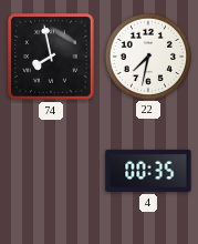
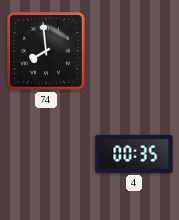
74: 7:58 -> 7:59 (47, 52)
22: 7:32 -> none (147, 55)
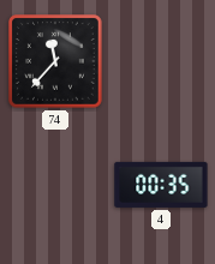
74: 7:59 -> 11:37 (56, 62)
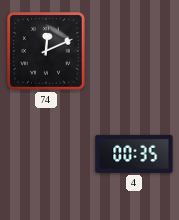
74: 11:37 -> 12:11 (47, 52)
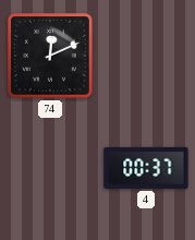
4: 00:35 -> 00:37 (146, 168)
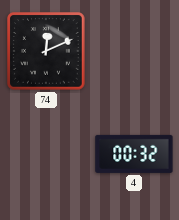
4: 00:37 -> 00:32 (134, 154)
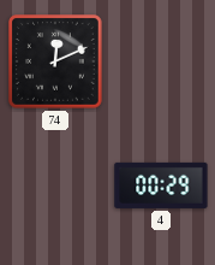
4: 00:32 -> 00:29 (161, 185)
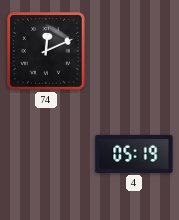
4: 00:29 -> 05:19 (134, 154)
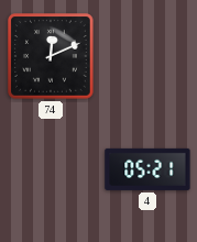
4: 05:19 -> 05:21 (147, 169)
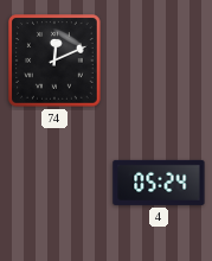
4: 05:21 -> 05:24 (159, 183)
